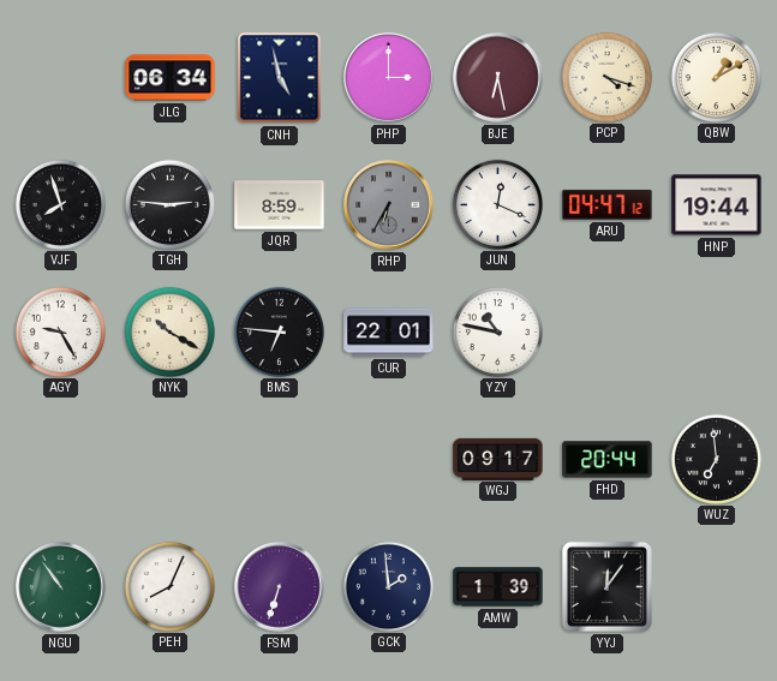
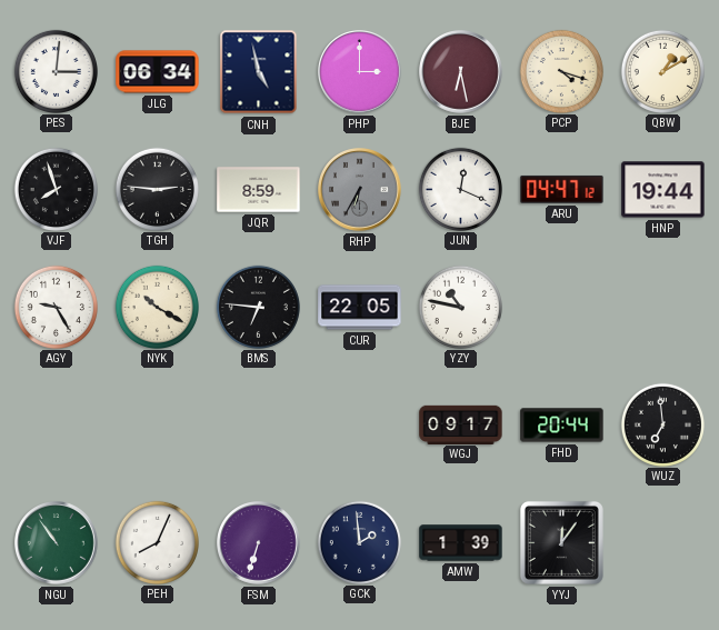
PES: none -> 3:01 (56, 71)
CUR: 22:01 -> 22:05 (360, 308)
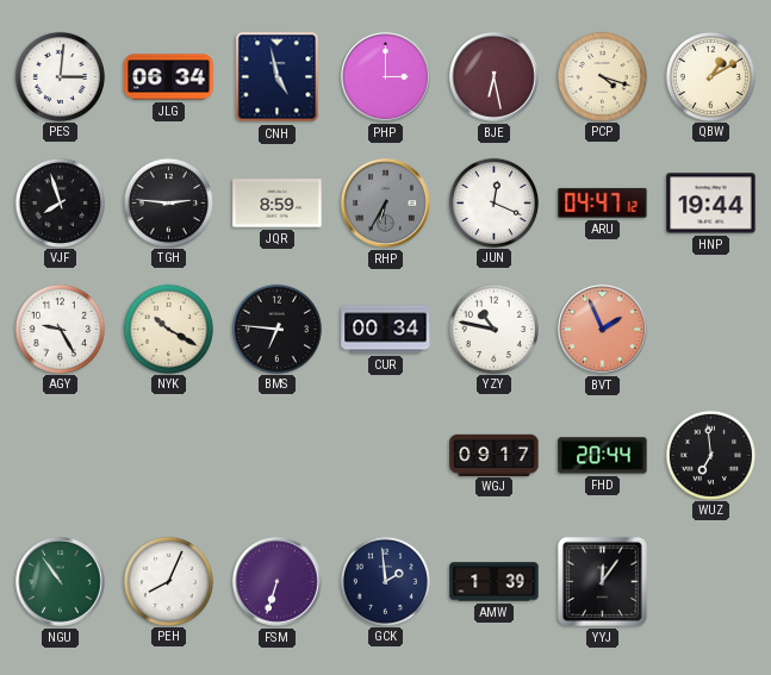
CUR: 22:05 -> 00:34 (386, 330)
BVT: none -> 1:56 (603, 330)
